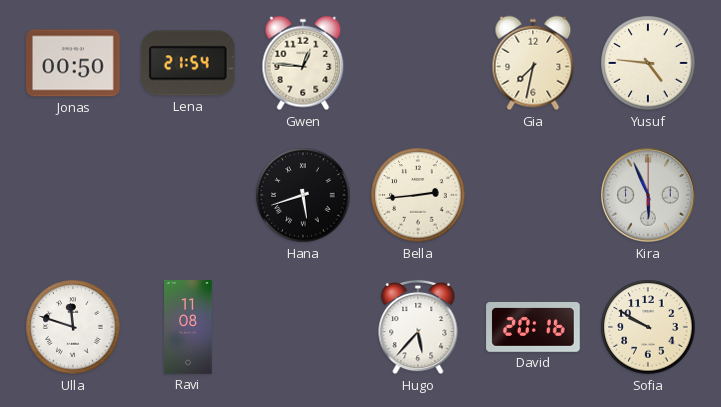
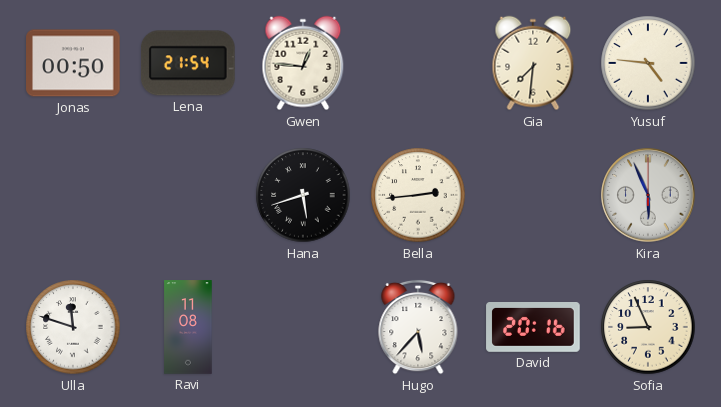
Gia: 7:32 -> 7:31 (533, 63)
Sofia: 9:50 -> 8:56 (648, 327)
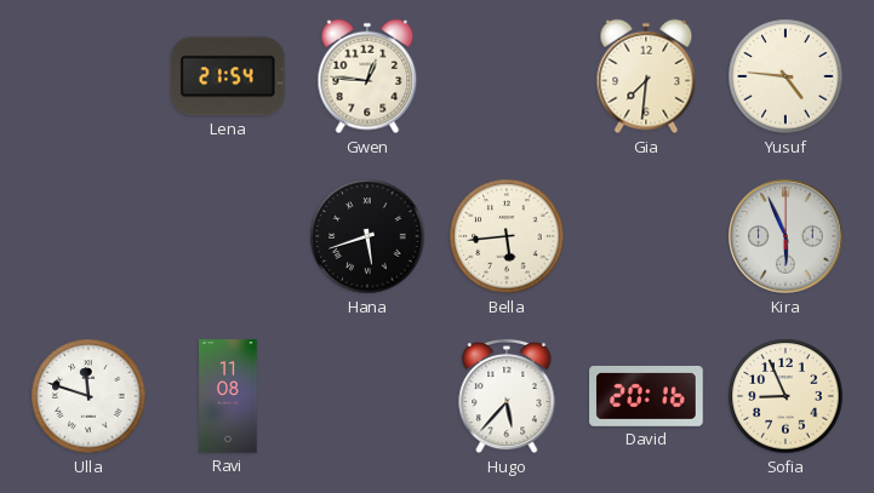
Jonas: 00:50 -> none (73, 63)
Bella: 2:44 -> 5:44 (507, 236)
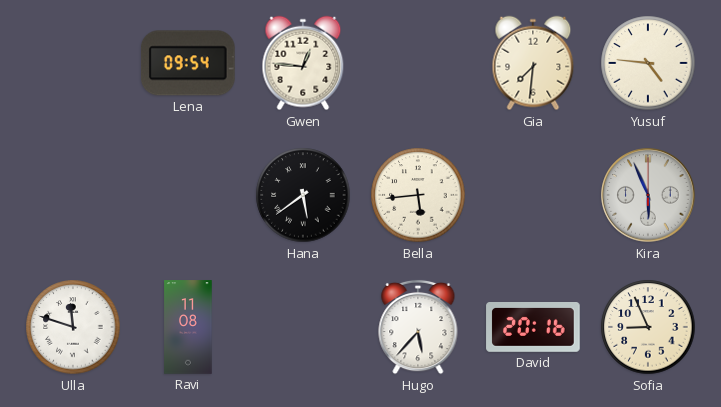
Lena: 21:54 -> 09:54 (189, 63)
Hana: 5:42 -> 5:39 (303, 195)
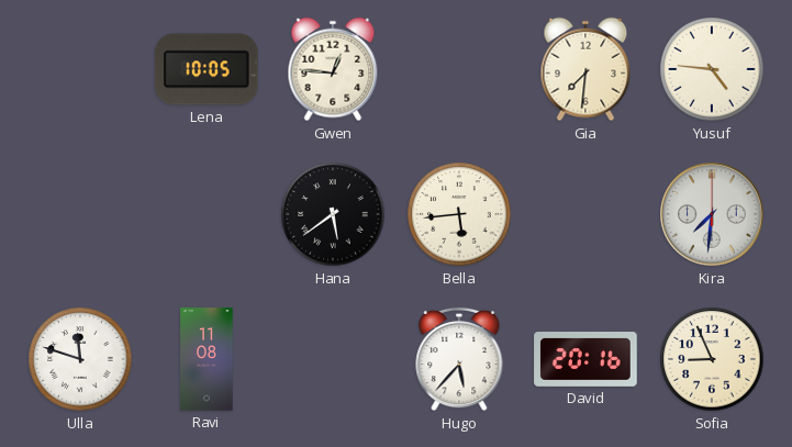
Lena: 09:54 -> 10:05 (208, 69)
Kira: 5:56 -> 7:31 (712, 214)
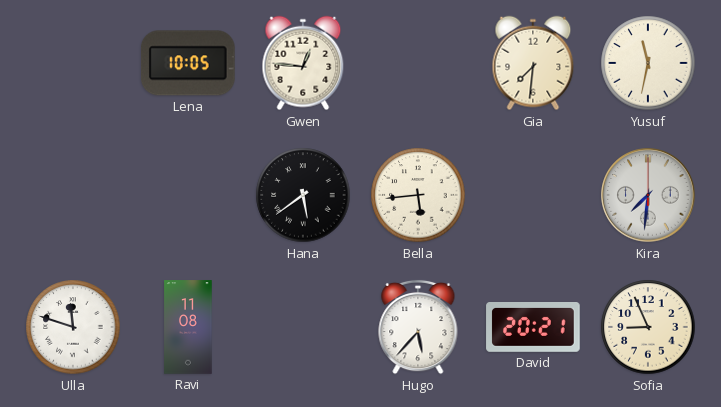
Yusuf: 4:46 -> 11:32 (648, 63)
David: 20:16 -> 20:21 (533, 328)
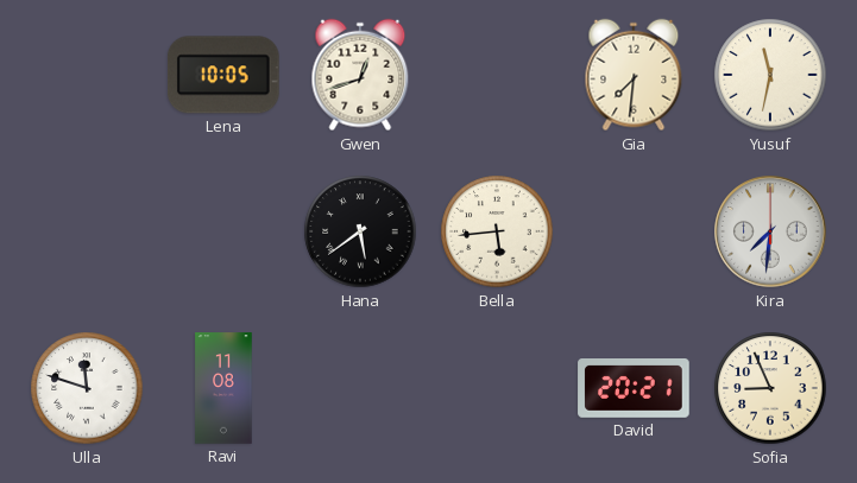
Gwen: 12:46 -> 12:42 (360, 75)
Hugo: 5:37 -> none (418, 327)
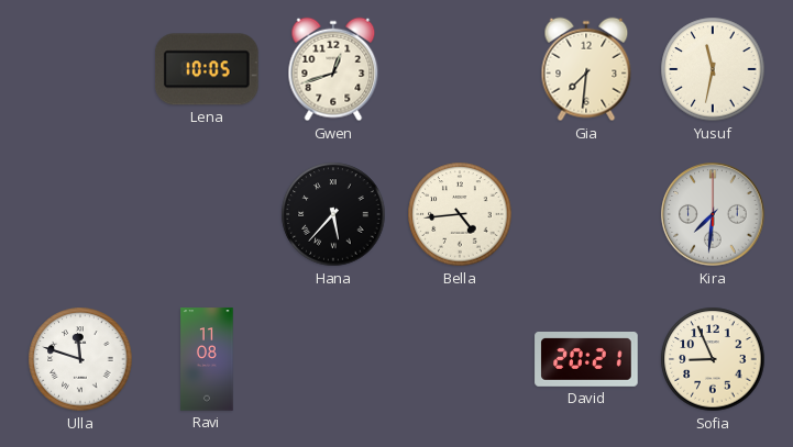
Hana: 5:39 -> 5:37 (333, 214)
Bella: 5:44 -> 4:44 (460, 214)
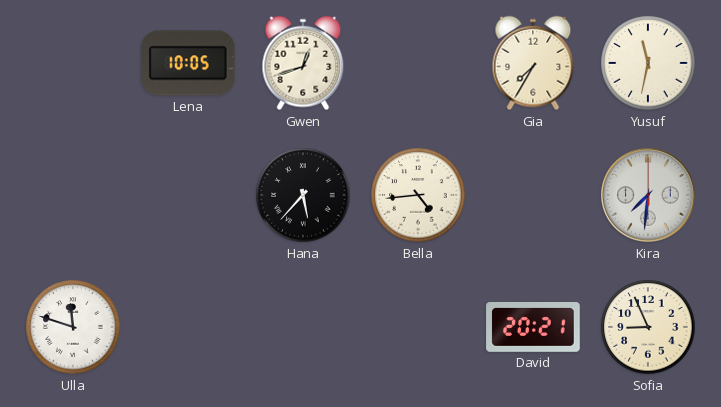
Gia: 7:31 -> 7:35 (533, 63)
Ravi: 11:08 -> none (207, 359)
